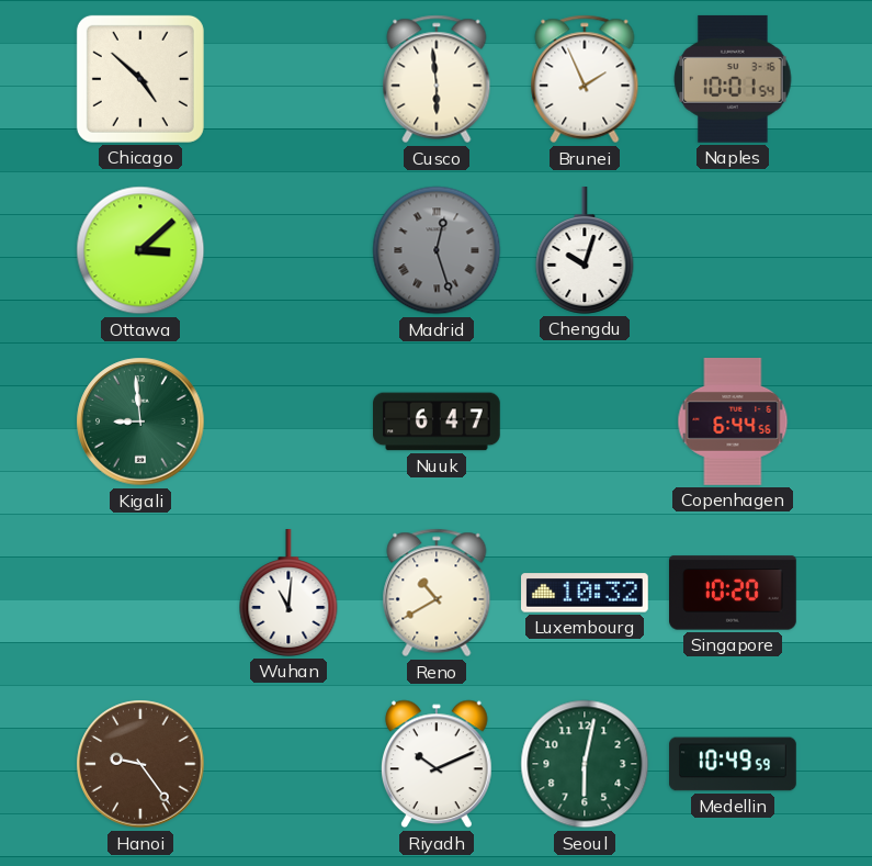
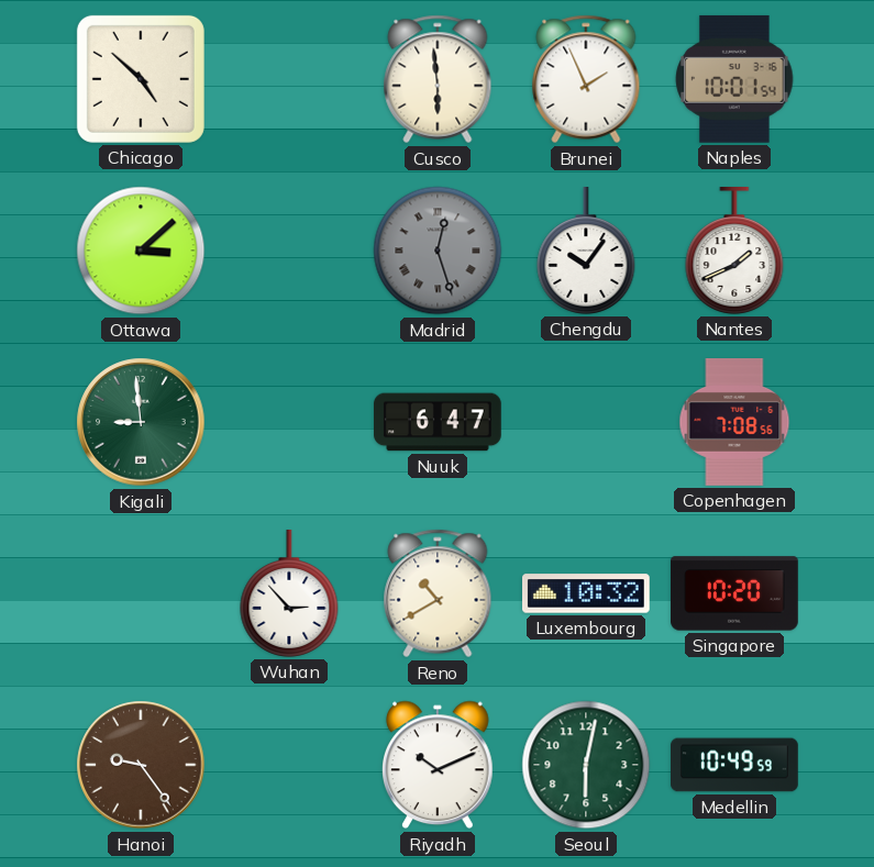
Chengdu: 10:03 -> 10:06 (586, 252)
Nantes: none -> 1:41 (734, 252)
Copenhagen: 6:44 -> 7:08 (734, 423)
Wuhan: 11:01 -> 2:53 (289, 594)
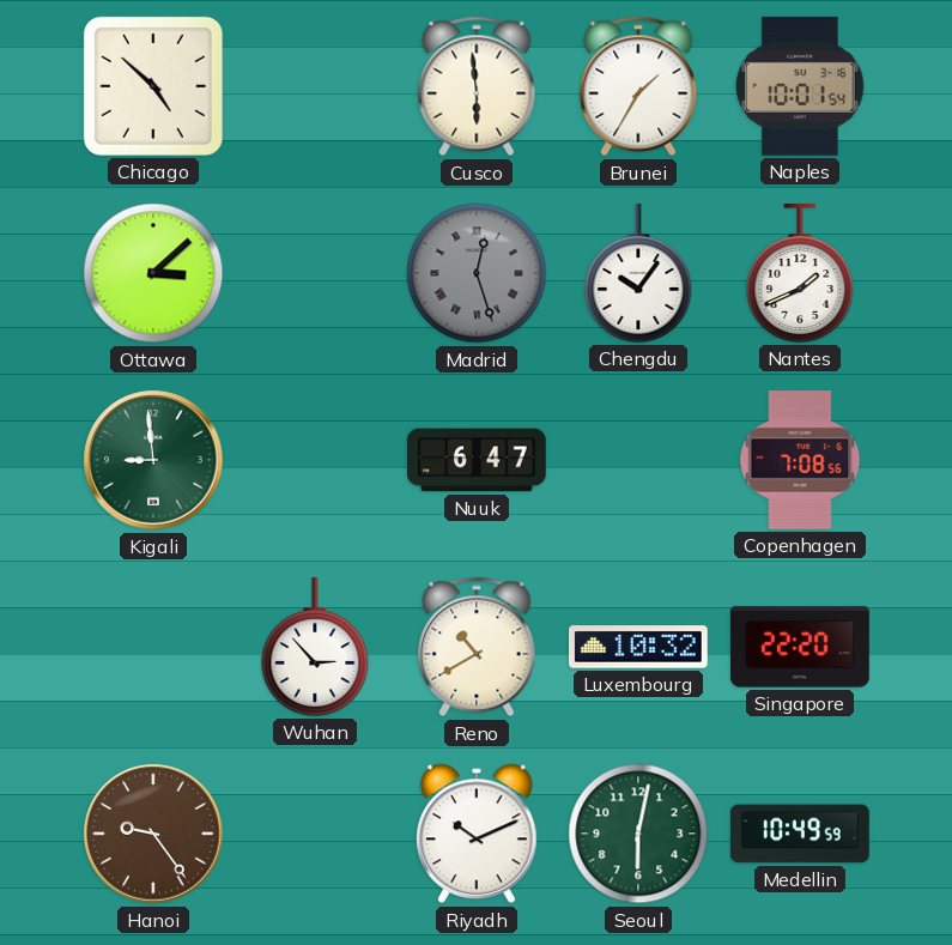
Brunei: 1:56 -> 1:35 (638, 86)
Singapore: 10:20 -> 22:20 (801, 647)
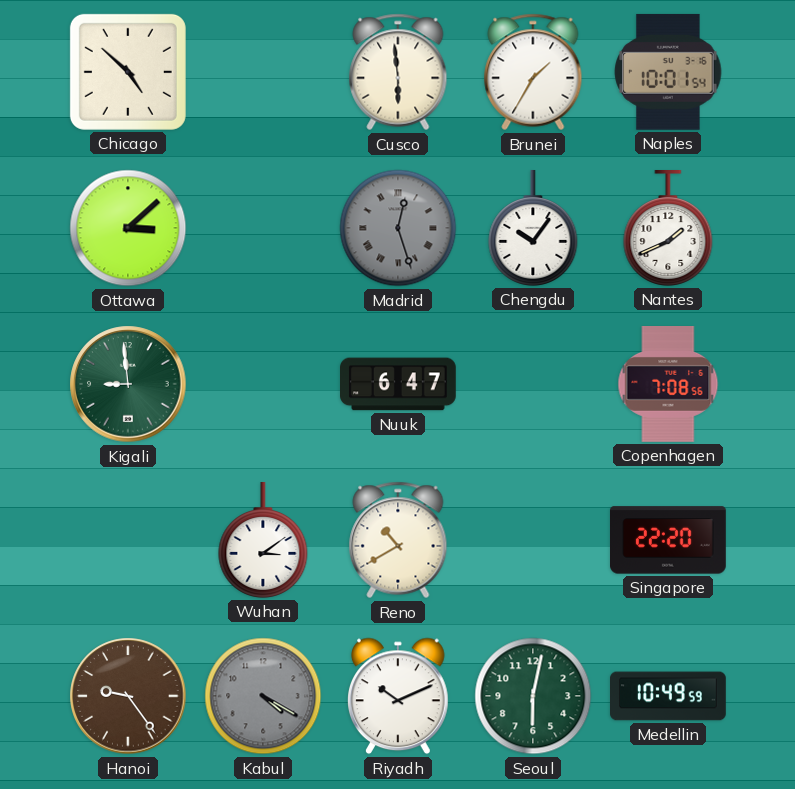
Wuhan: 2:53 -> 3:09 (263, 541)
Luxembourg: 10:32 -> none (639, 647)
Kabul: none -> 4:20 (263, 696)
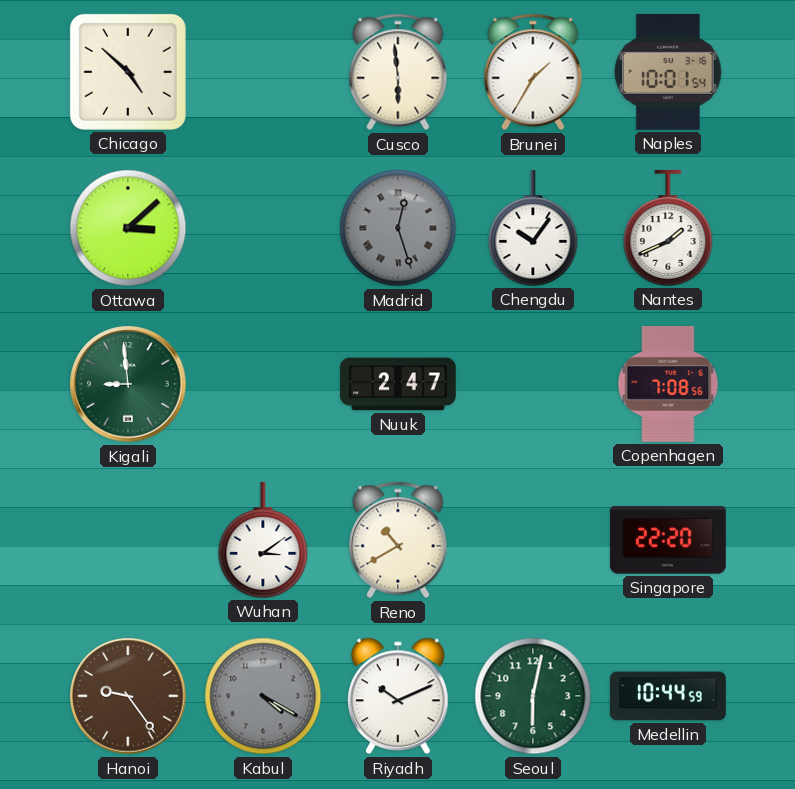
Nuuk: 6:47 -> 2:47 (399, 384)
Medellin: 10:49 -> 10:44 (669, 696)
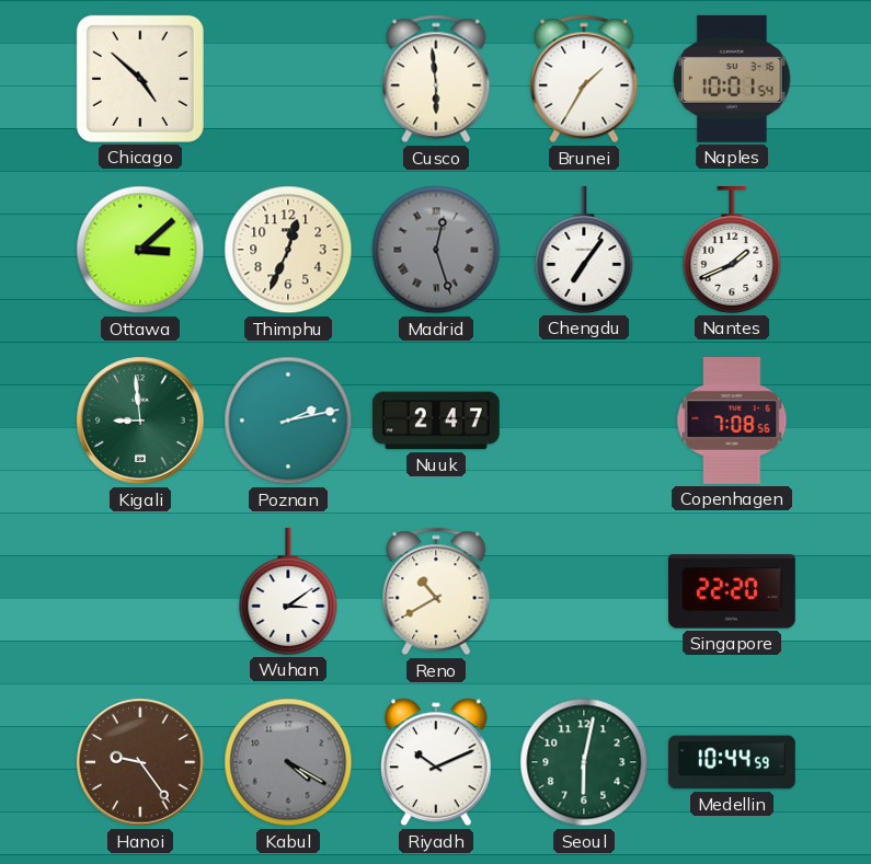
Thimphu: none -> 12:34 (288, 250)
Chengdu: 10:06 -> 7:06 (584, 251)
Poznan: none -> 2:13 (288, 421)
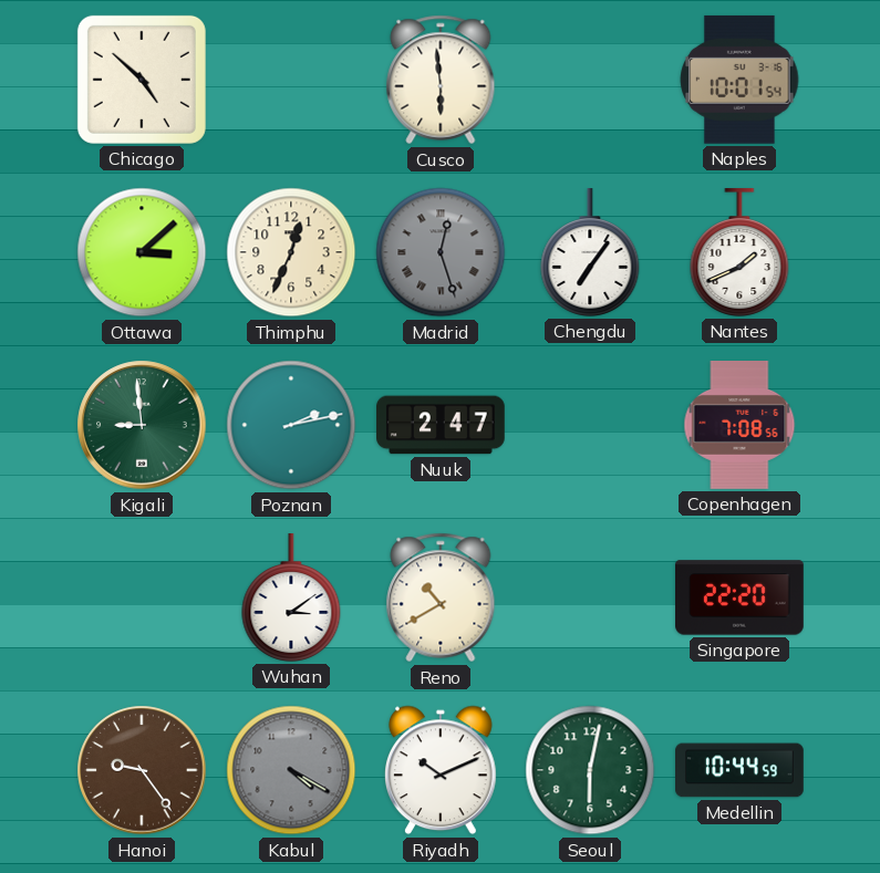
Brunei: 1:35 -> none (584, 79)
